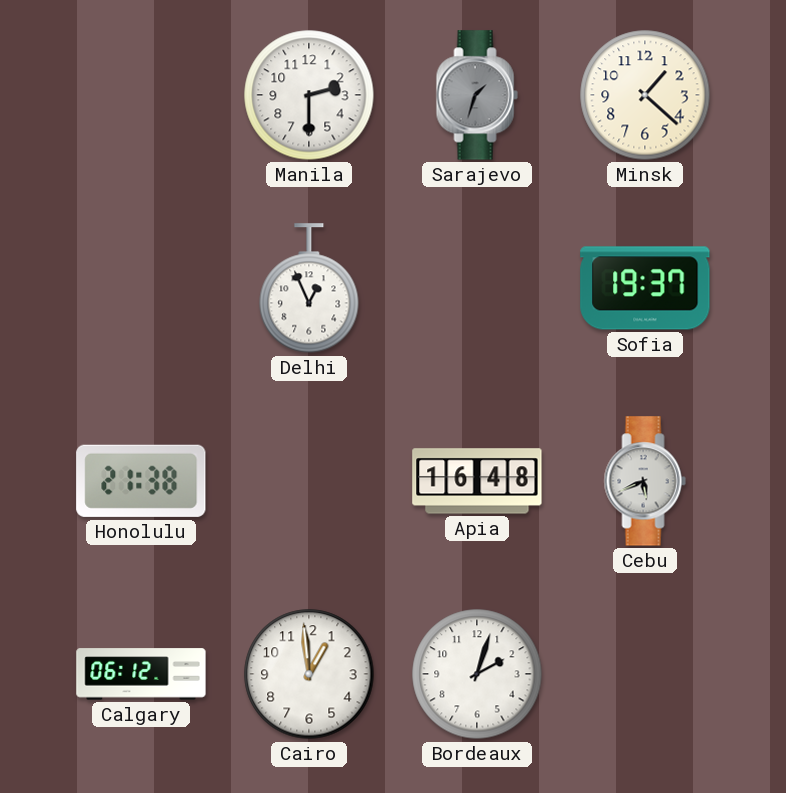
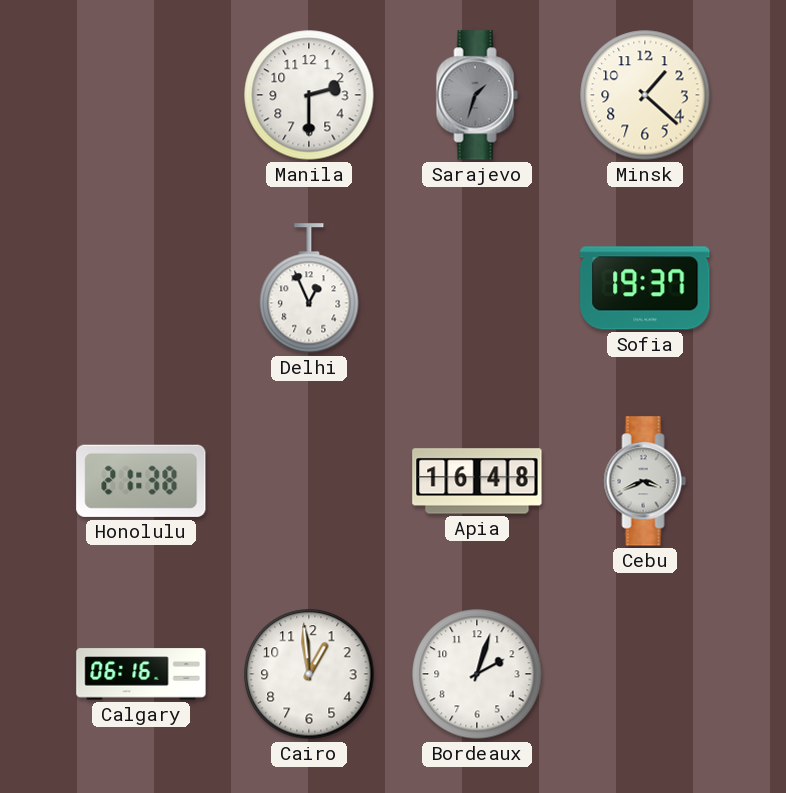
Cebu: 5:41 -> 3:41 (645, 481)
Calgary: 06:12 -> 06:16 (141, 674)
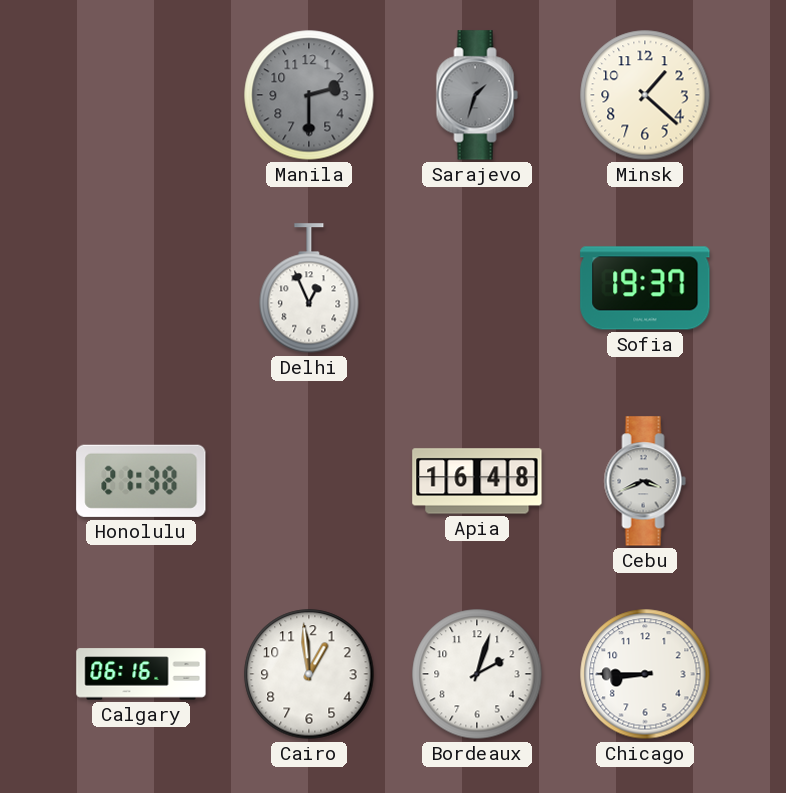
Manila dial: white -> grey (309, 95)
Chicago: none -> 8:45 (645, 674)
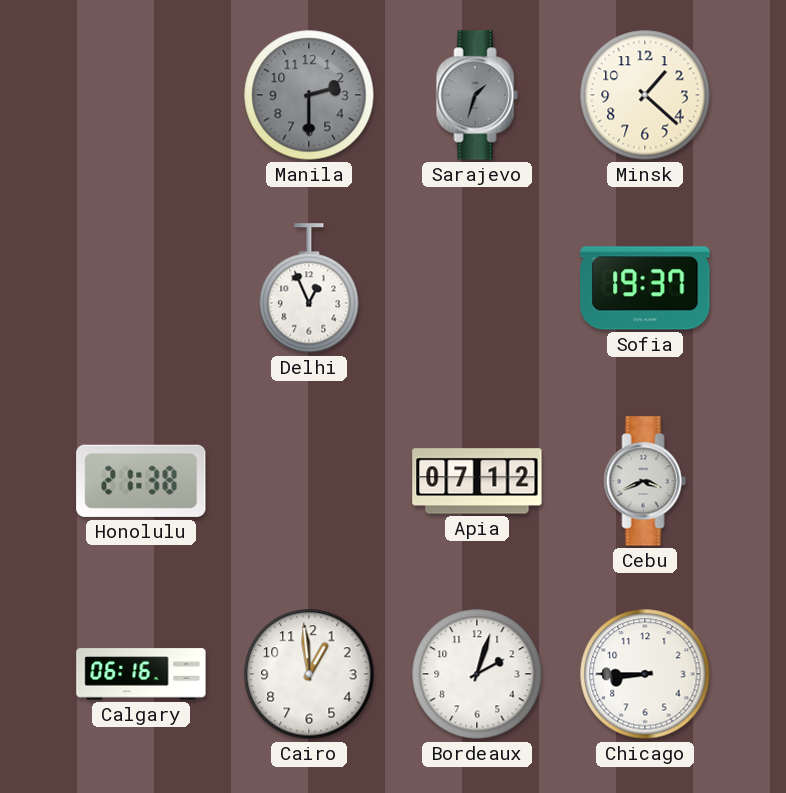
Apia: 16:48 -> 07:12 (477, 481)
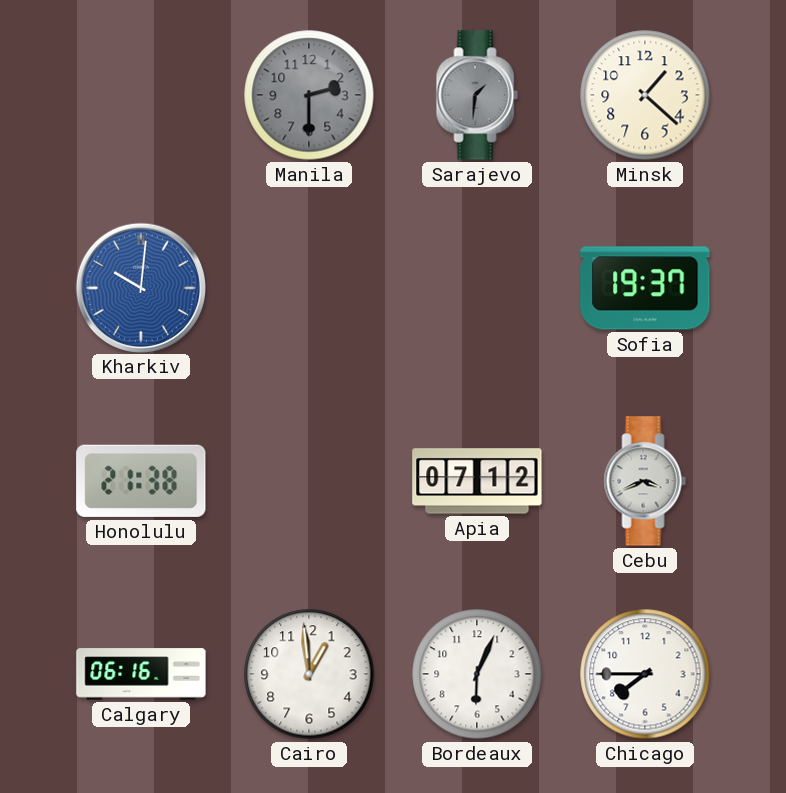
Sarajevo: 1:33 -> 1:31 (477, 95)
Kharkiv: none -> 10:01 (140, 287)
Delhi: 12:56 -> none (309, 288)
Bordeaux: 2:03 -> 6:04 (477, 674)
Chicago: 8:45 -> 7:45 (645, 674)
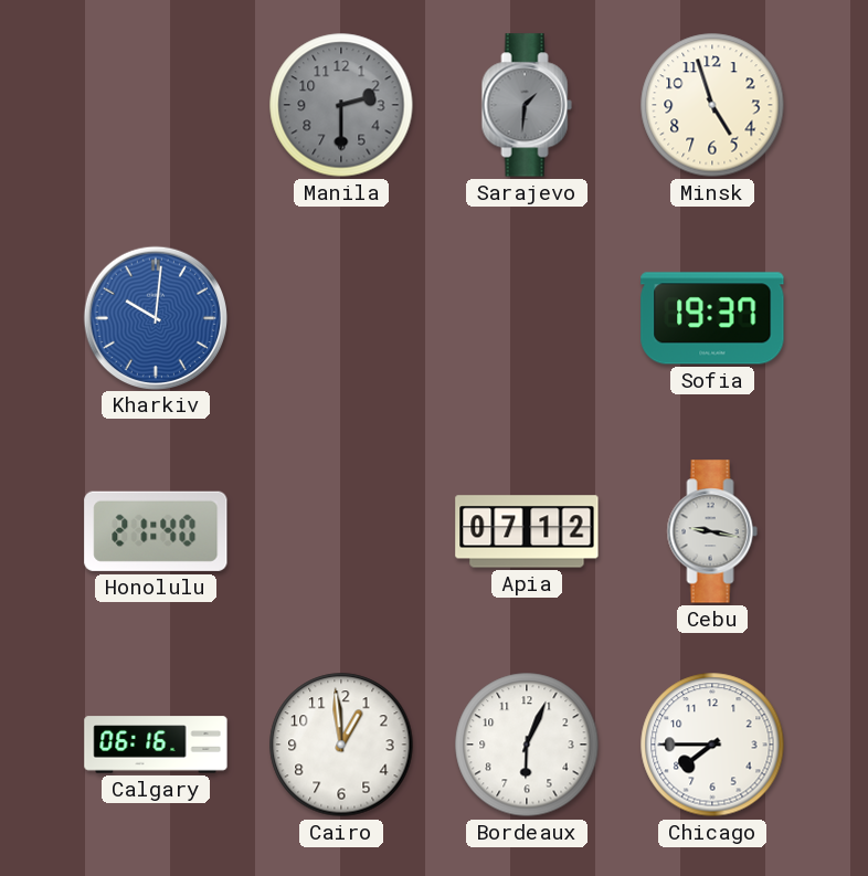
Minsk: 1:22 -> 4:57 (712, 105)
Honolulu: 21:38 -> 21:40 (156, 531)
Cebu: 3:41 -> 9:17 (712, 531)
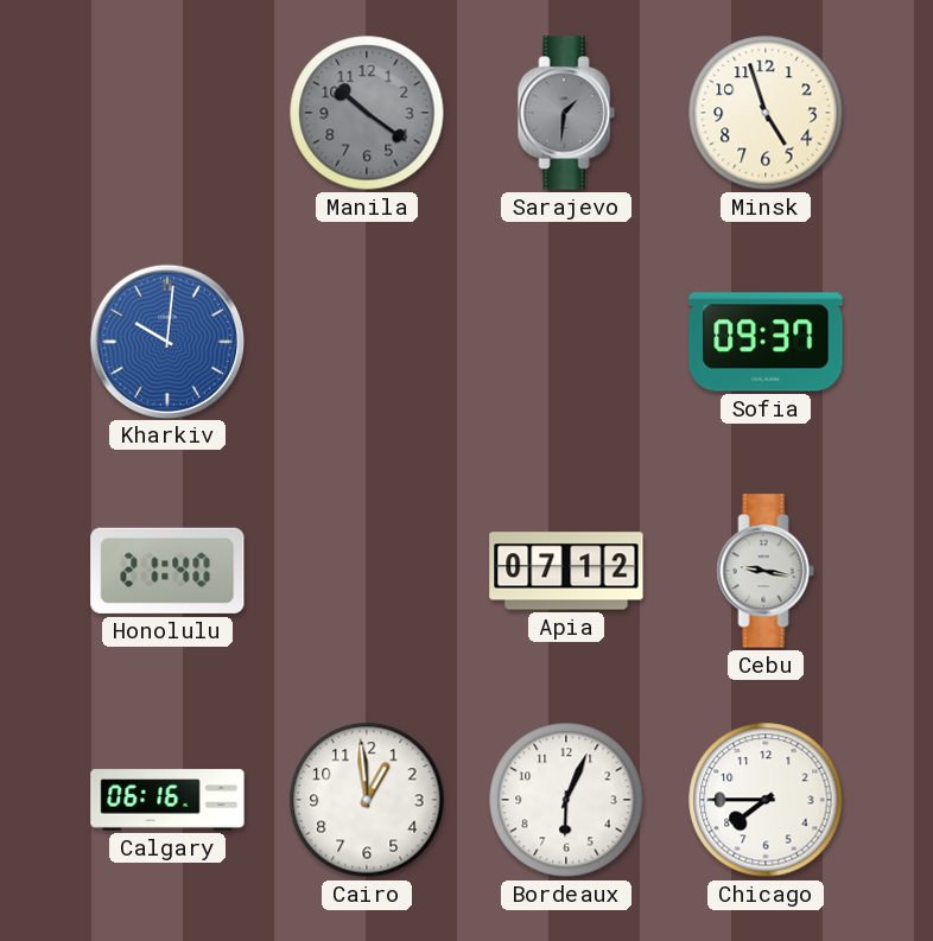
Manila: 2:30 -> 10:21 (367, 113)
Sofia: 19:37 -> 09:37 (766, 342)
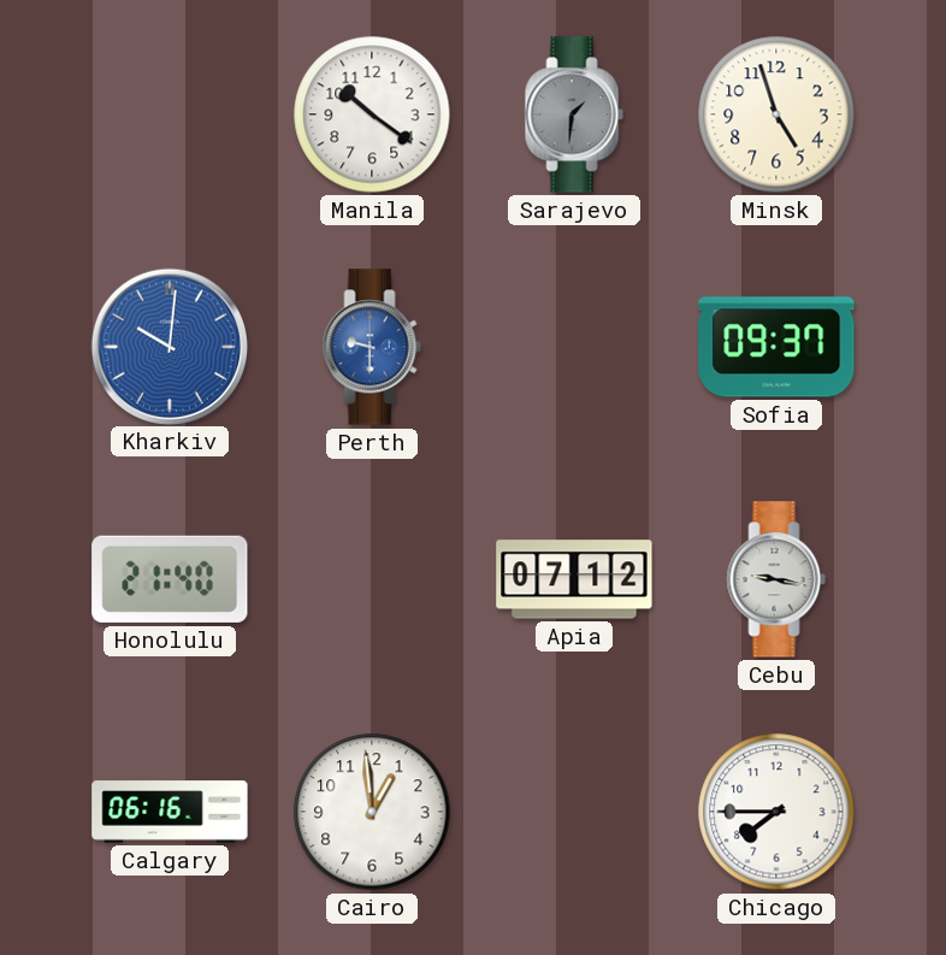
Manila dial: grey -> white (372, 114)
Perth: none -> 9:30 (372, 347)
Bordeaux: 6:04 -> none (566, 800)
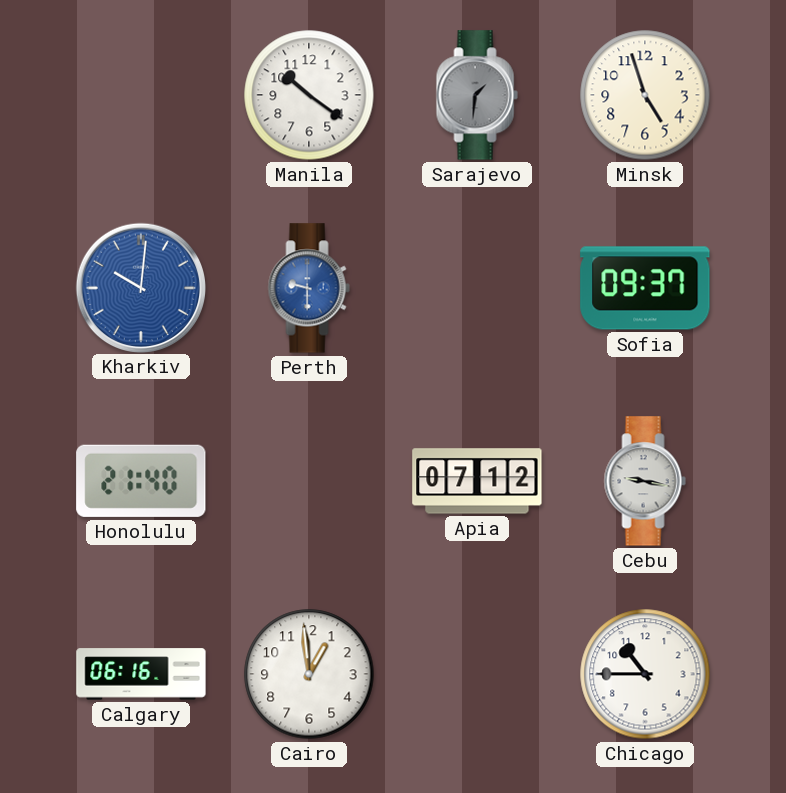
Chicago: 7:45 -> 10:45 (645, 674)
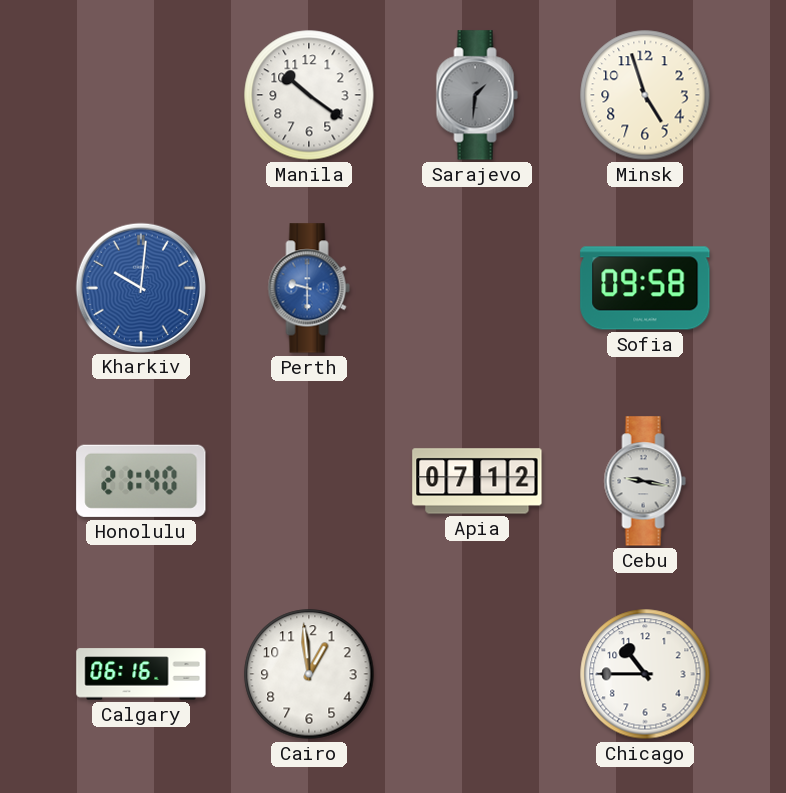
Sofia: 09:37 -> 09:58 (645, 288)
